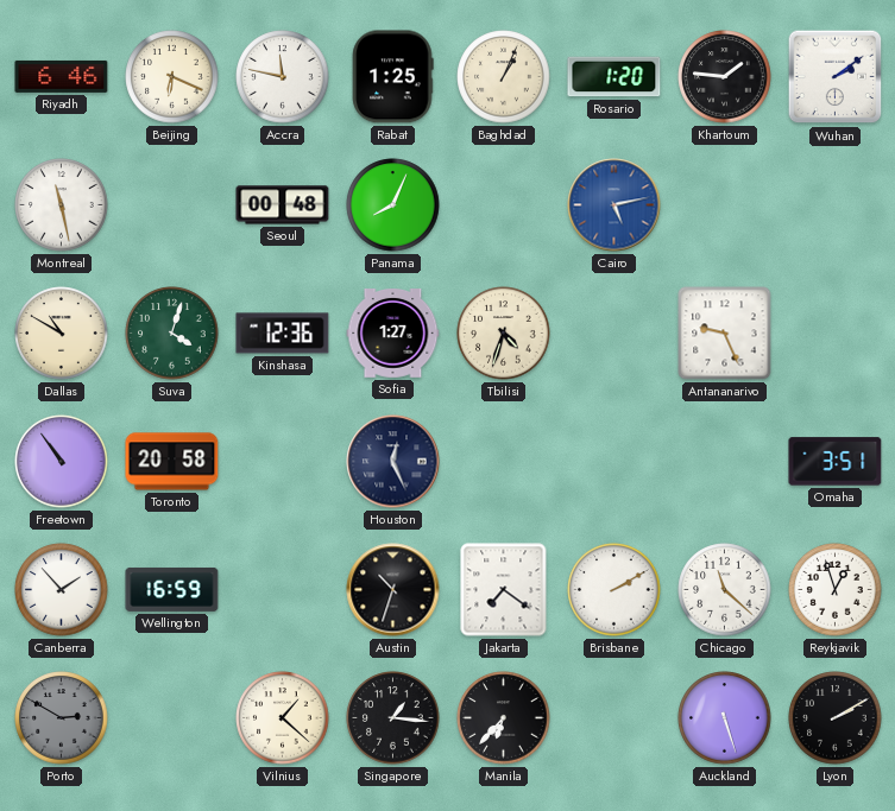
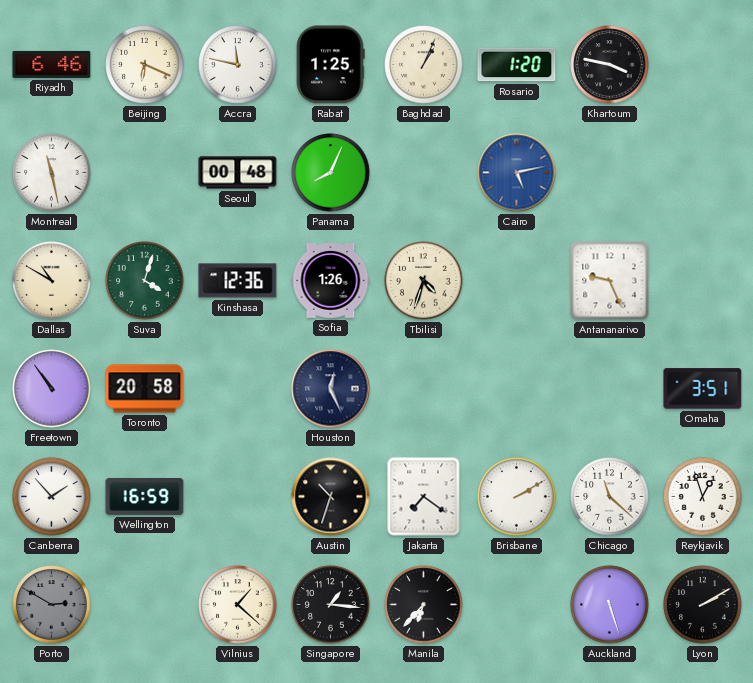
Khartoum: 1:46 -> 3:47 (610, 65)
Wuhan: 2:09 -> none (836, 77)
Sofia: 1:27 -> 1:26 (331, 281)
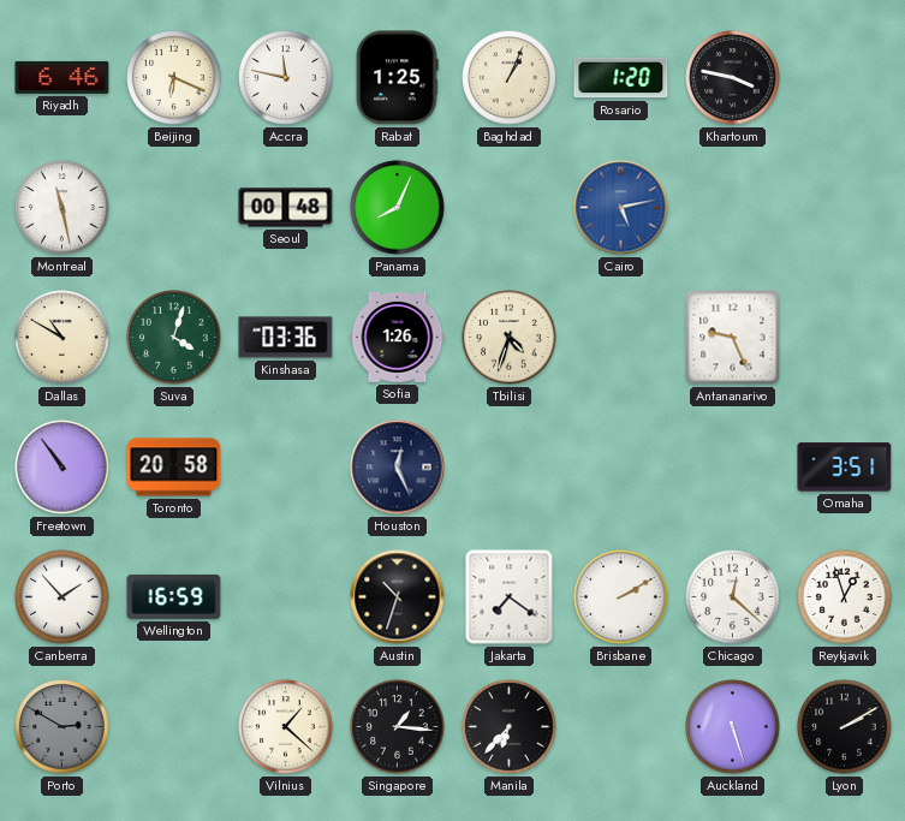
Kinshasa: 12:36 -> 03:36 (286, 338)
Chicago: 11:22 -> 12:22 (733, 597)
